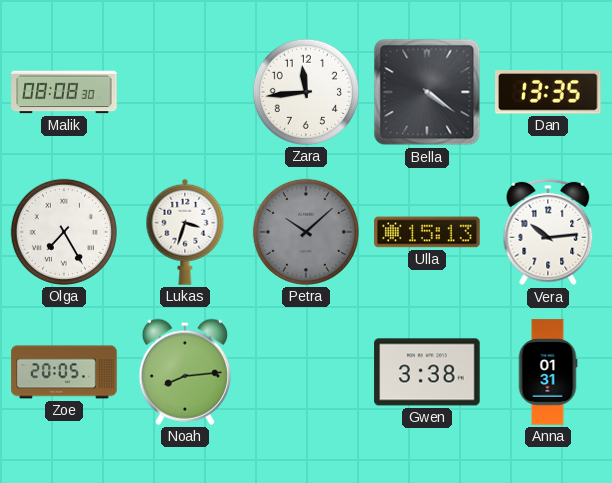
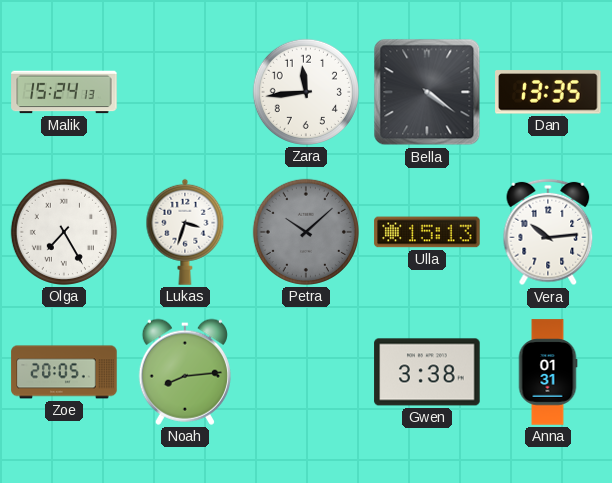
Malik: 08:08 -> 15:24 (64, 92)
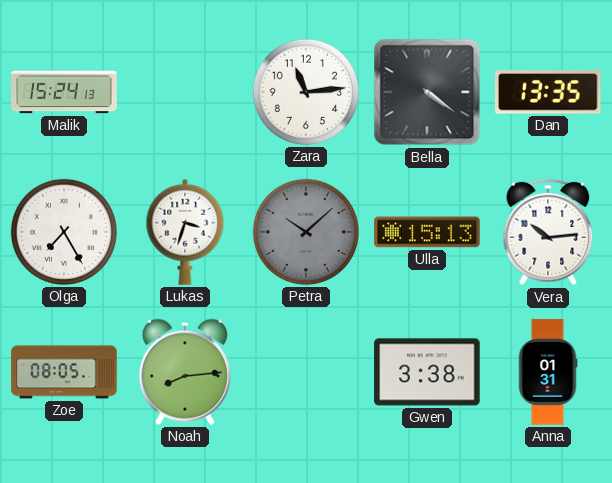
Zara: 11:44 -> 11:14 (306, 92)
Zoe: 20:05 -> 08:05 (64, 372)
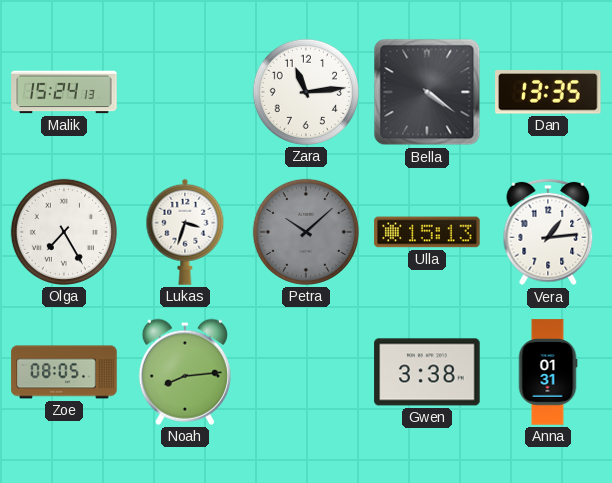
Vera: 10:14 -> 1:14 (548, 232)
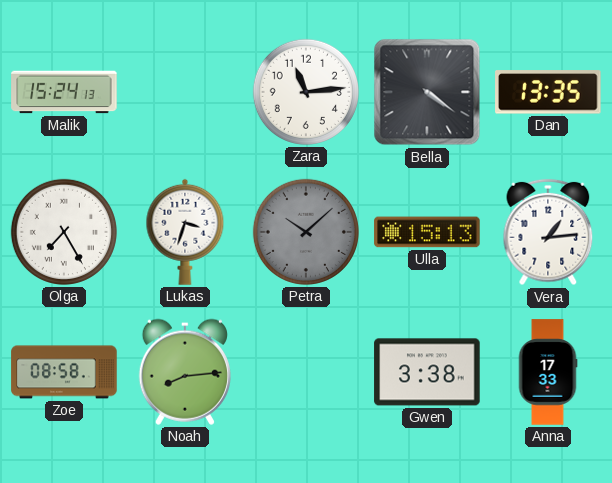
Zoe: 08:05 -> 08:58 (64, 372)
Anna: 01:31 -> 17:33 (548, 372)
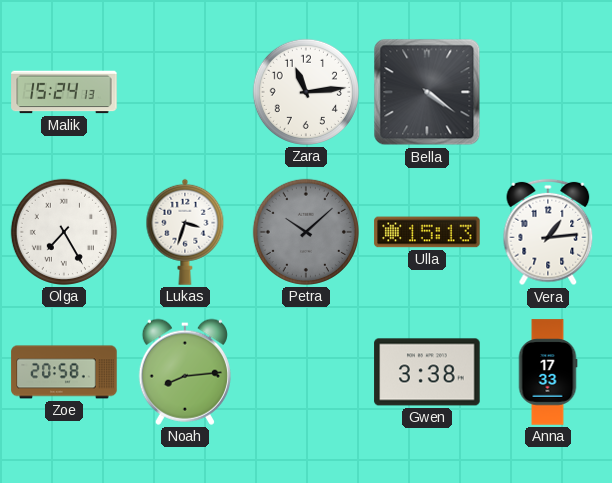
Dan: 13:35 -> none (548, 92)
Zoe: 08:58 -> 20:58 (64, 372)
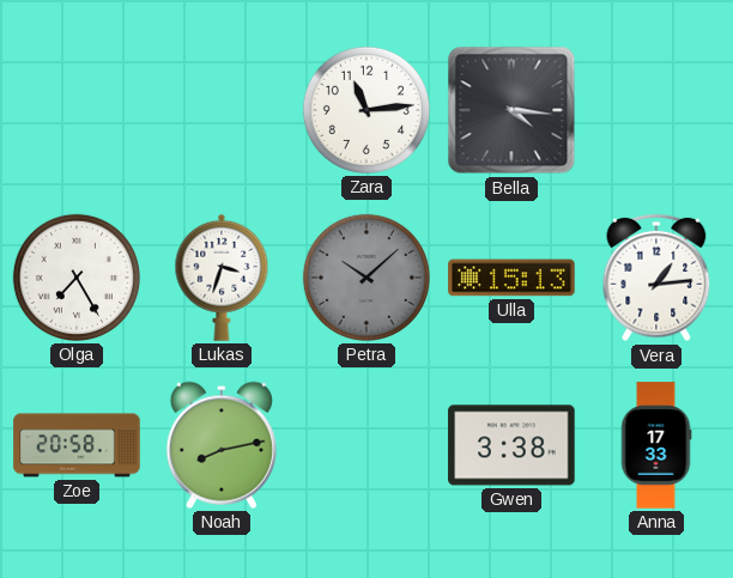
Malik: 15:24 -> none (64, 92)
Bella: 4:21 -> 4:16 (511, 110)
Noah: 8:14 -> 8:13 (222, 445)
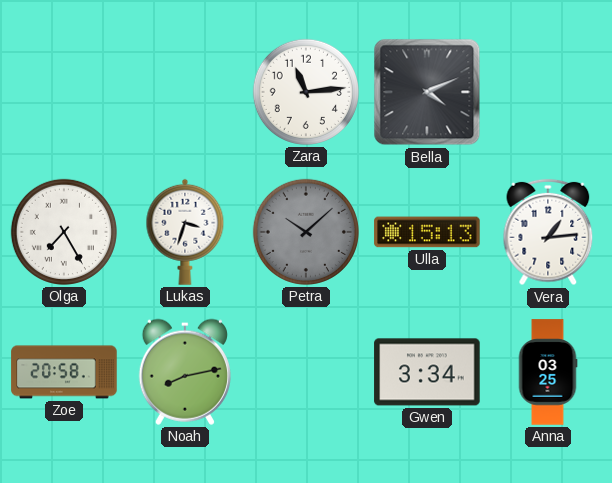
Bella: 4:16 -> 4:11 (427, 92)
Gwen: 3:38 -> 3:34 (427, 372)
Anna: 17:33 -> 03:25 (548, 372)
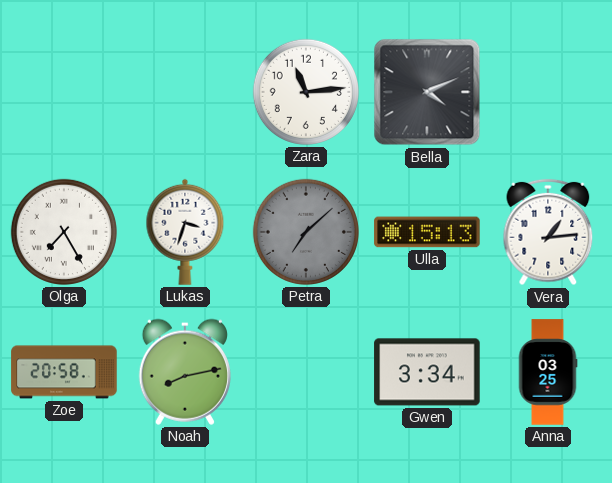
Petra: 10:08 -> 7:08 (306, 232)
